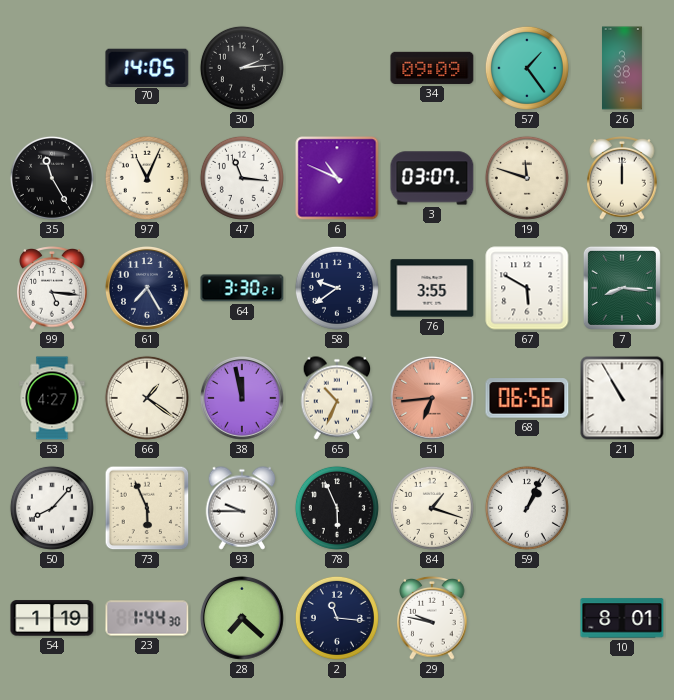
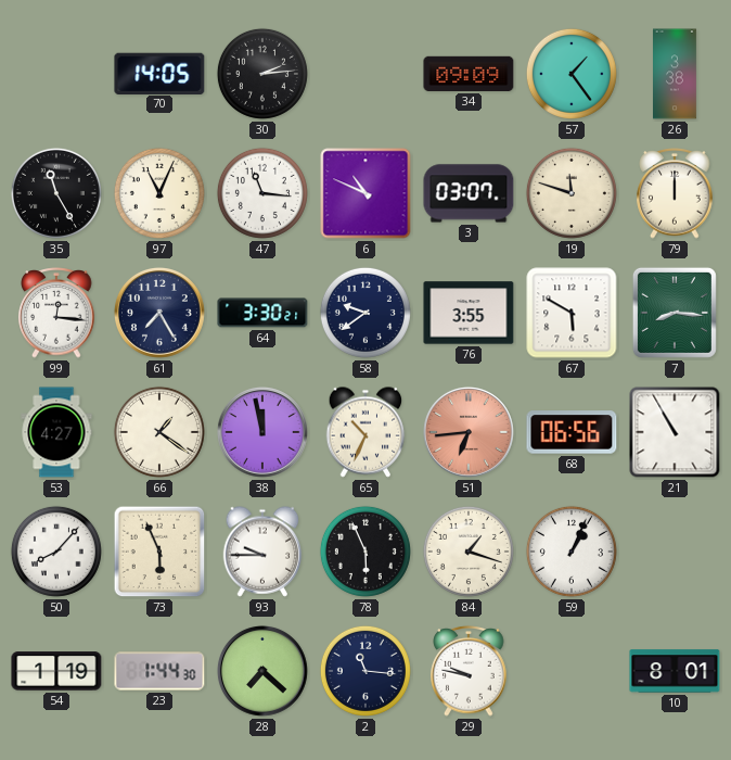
99: 5:16 -> 12:16 (56, 313)
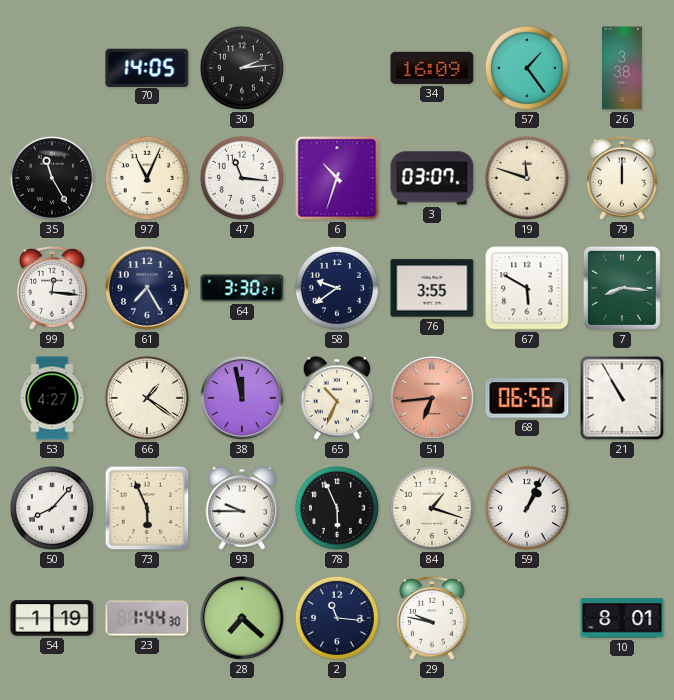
34: 09:09 -> 16:09 (432, 68)
6: 10:49 -> 10:33 (337, 178)
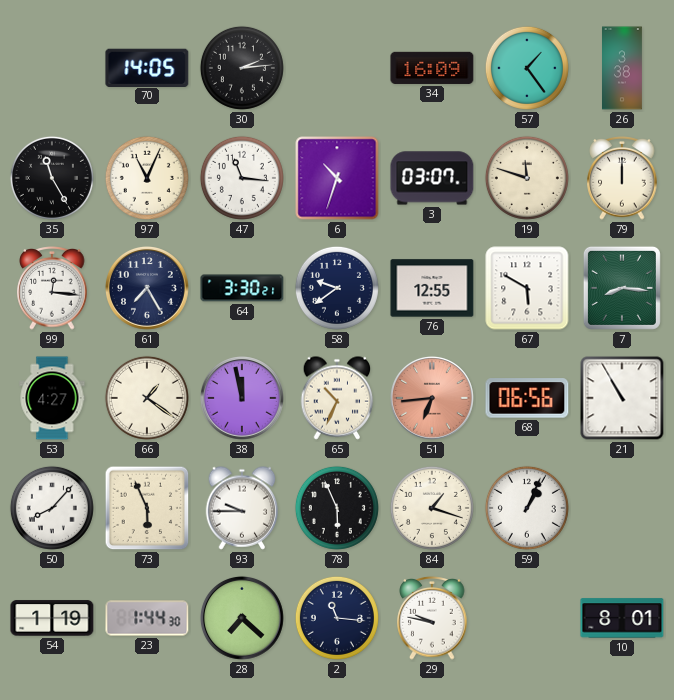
76: 3:55 -> 12:55 (432, 288)
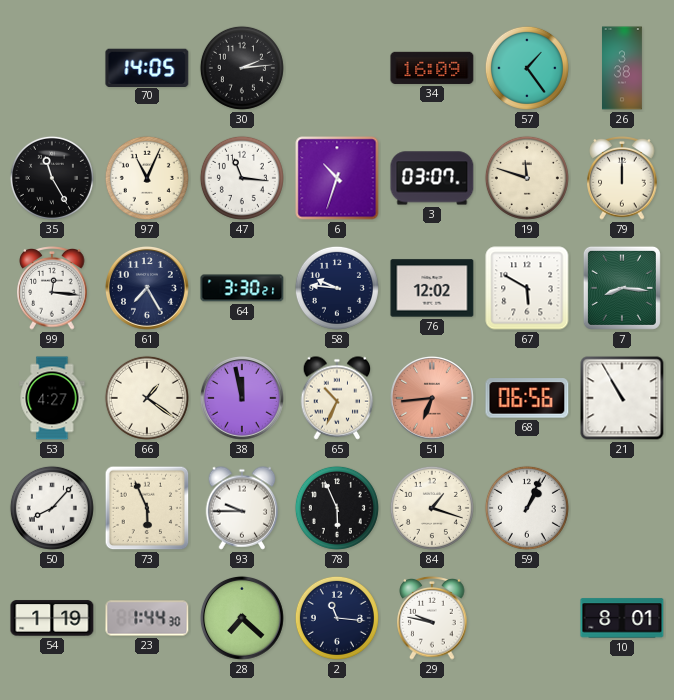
58: 9:39 -> 9:46 (337, 288)
76: 12:55 -> 12:02 (432, 288)
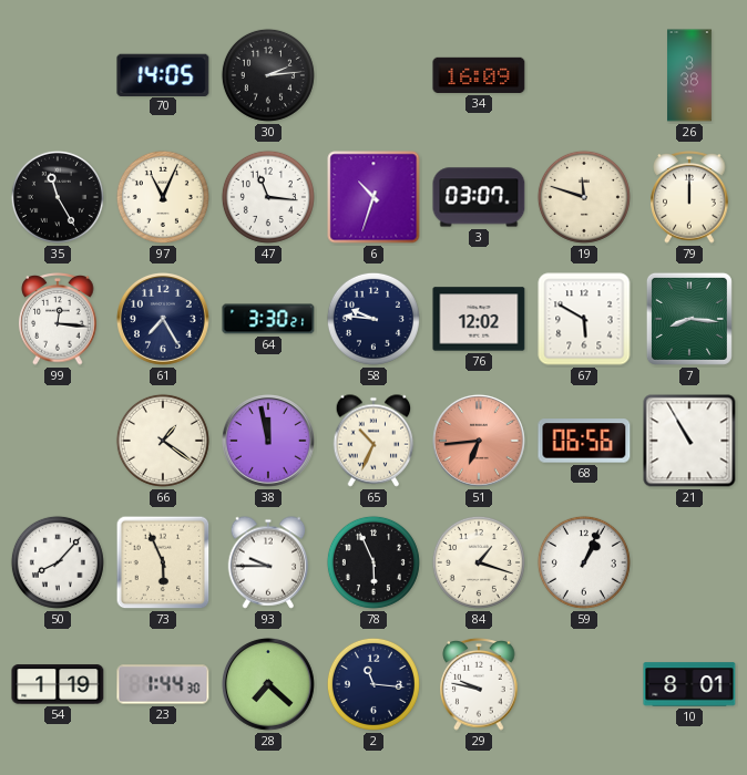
57: 1:24 -> none (527, 68)
53: 4:27 -> none (52, 398)
